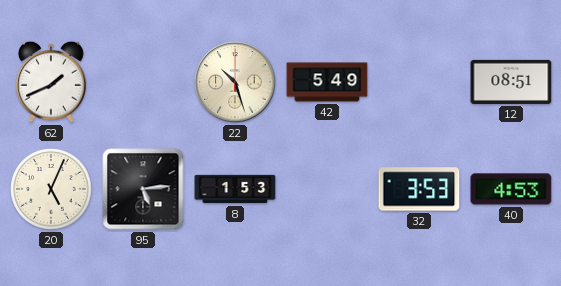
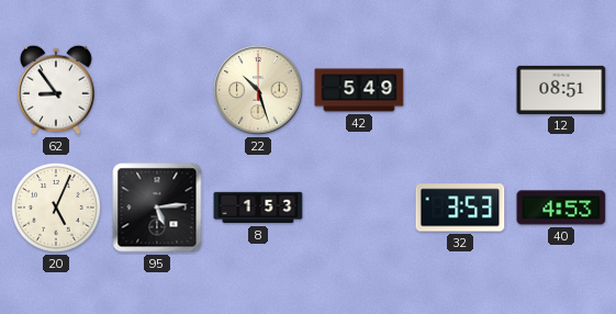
62: 1:41 -> 8:54 (57, 90)
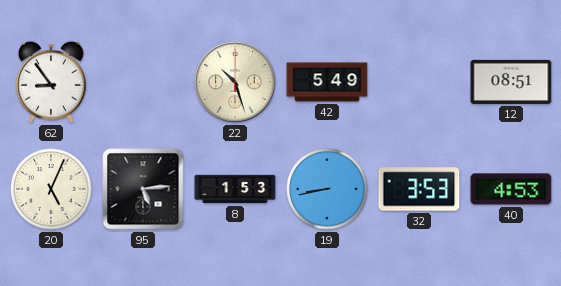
19: none -> 8:43 (327, 189)
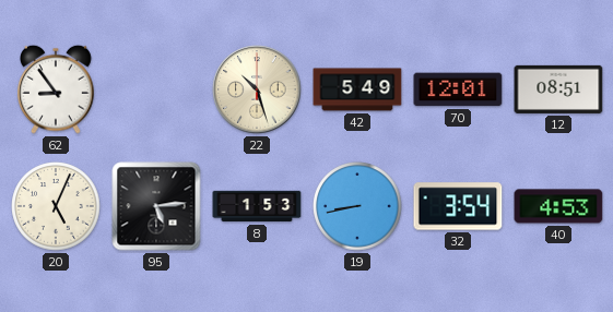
70: none -> 12:01 (458, 89)
32: 3:53 -> 3:54 (458, 206)
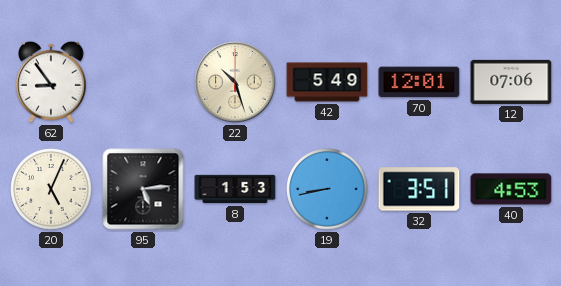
12: 08:51 -> 07:06 (511, 82)
32: 3:54 -> 3:51 (419, 189)
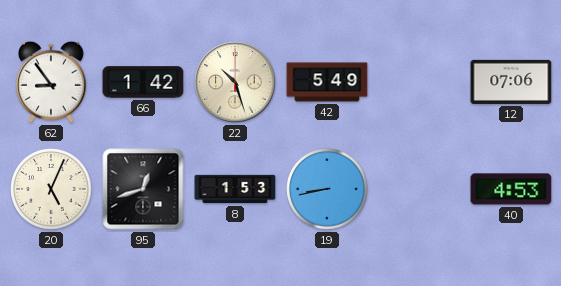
66: none -> 1:42 (143, 82)
70: 12:01 -> none (419, 82)
95: 5:14 -> 12:42 (143, 189)
32: 3:51 -> none (419, 189)
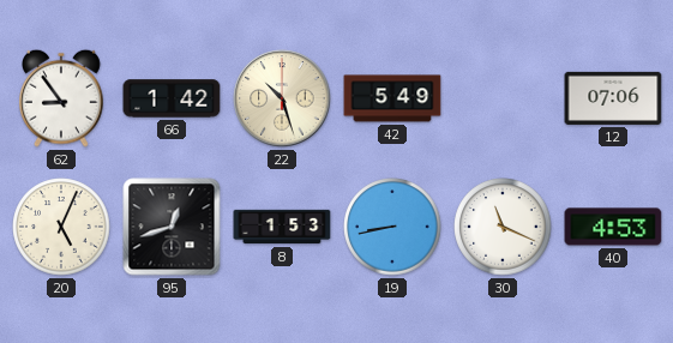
30: none -> 11:19 (503, 227)
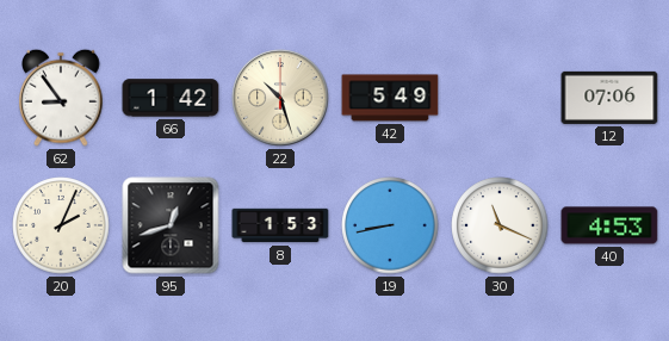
20: 5:04 -> 2:04 (61, 225)
